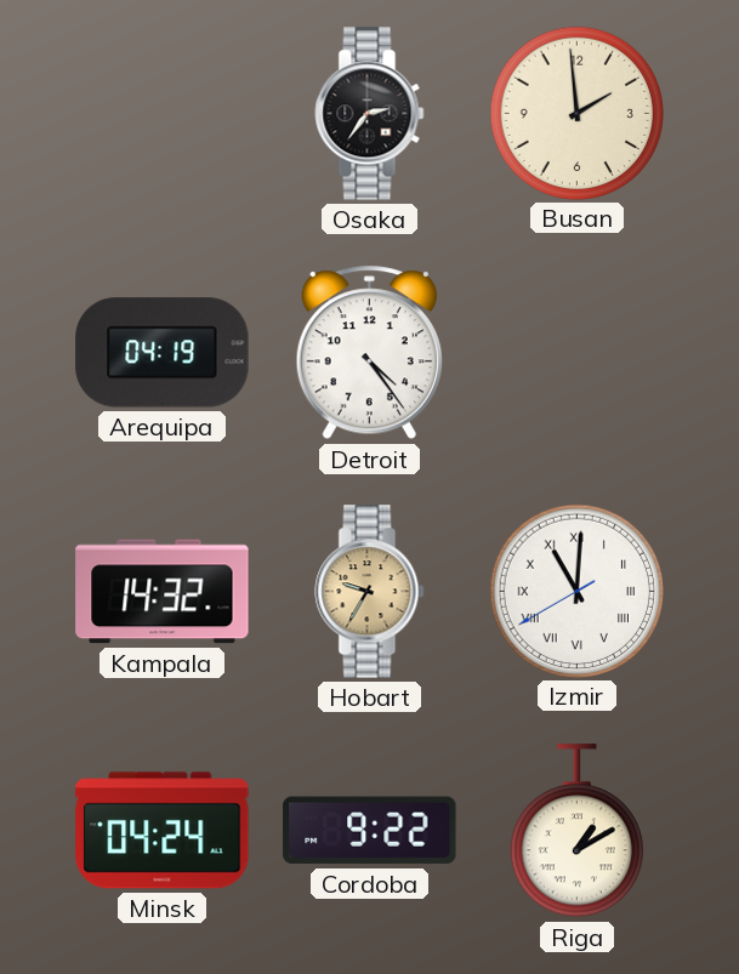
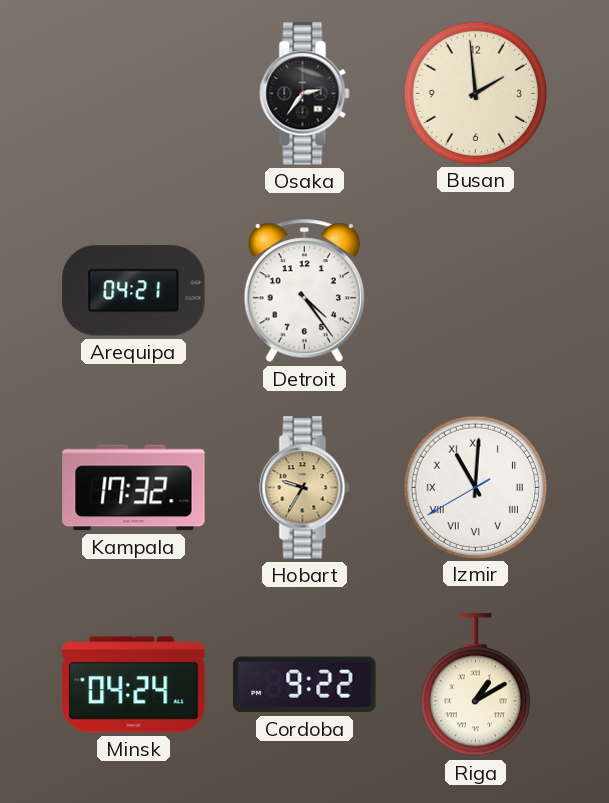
Arequipa: 04:19 -> 04:21 (134, 291)
Kampala: 14:32 -> 17:32 (134, 488)
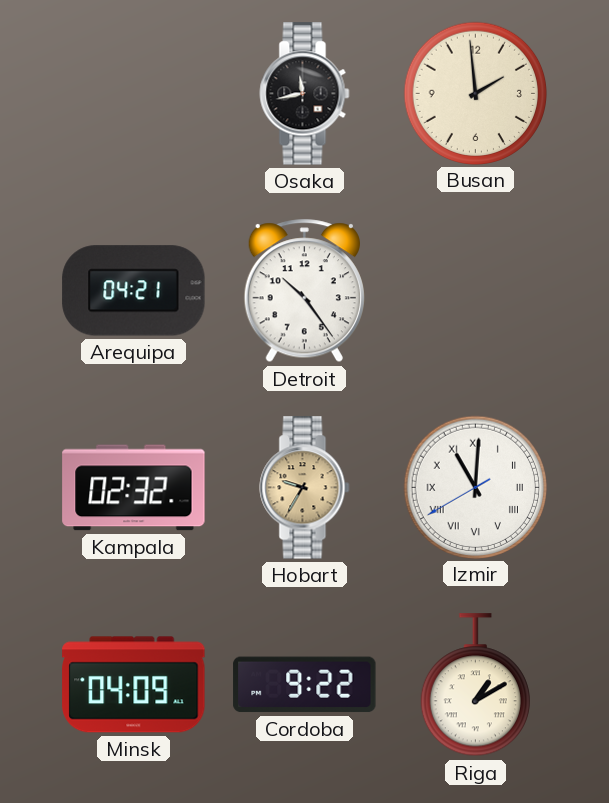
Osaka: 2:36 -> 11:43 (305, 94)
Detroit: 4:24 -> 10:24 (304, 291)
Kampala: 17:32 -> 02:32 (134, 488)
Minsk: 04:24 -> 04:09 (134, 685)
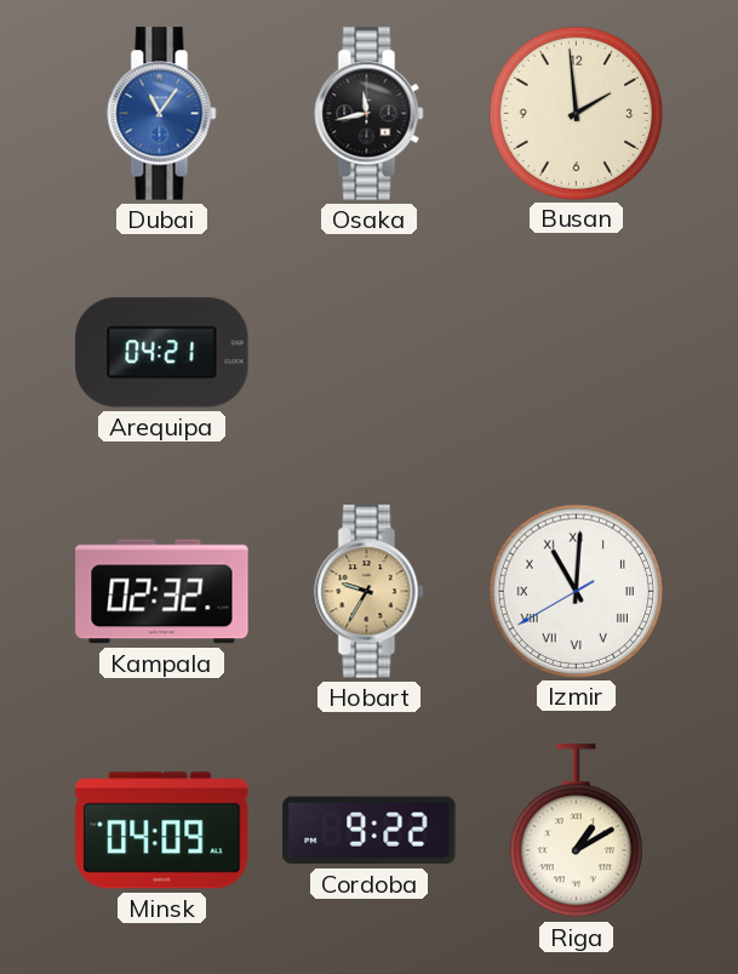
Dubai: none -> 11:06 (162, 114)
Detroit: 10:24 -> none (304, 291)
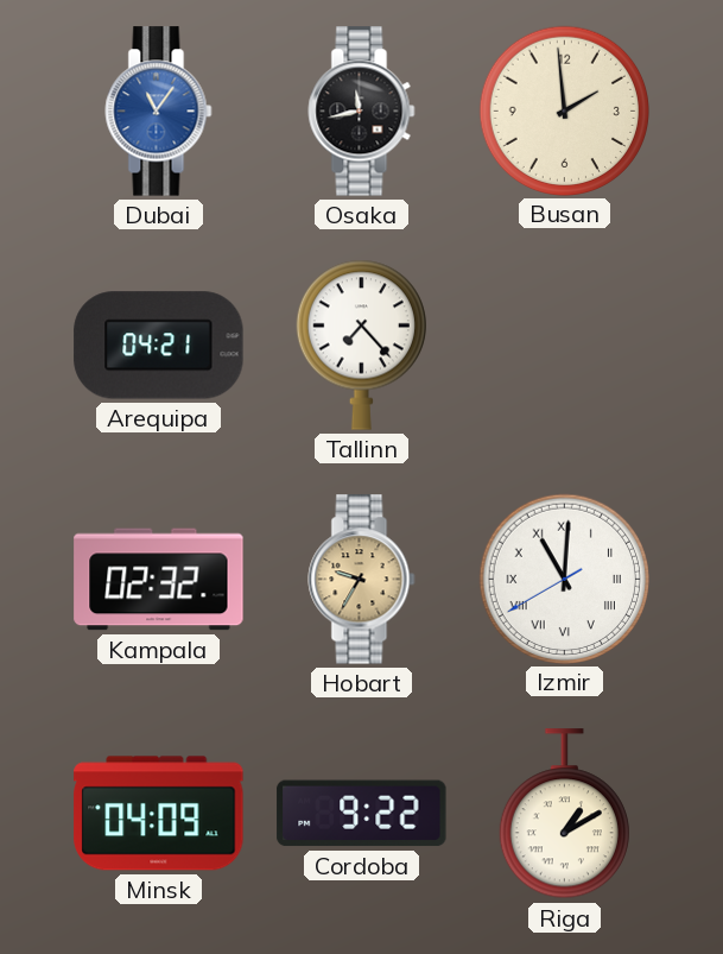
Tallinn: none -> 7:23 (361, 345)
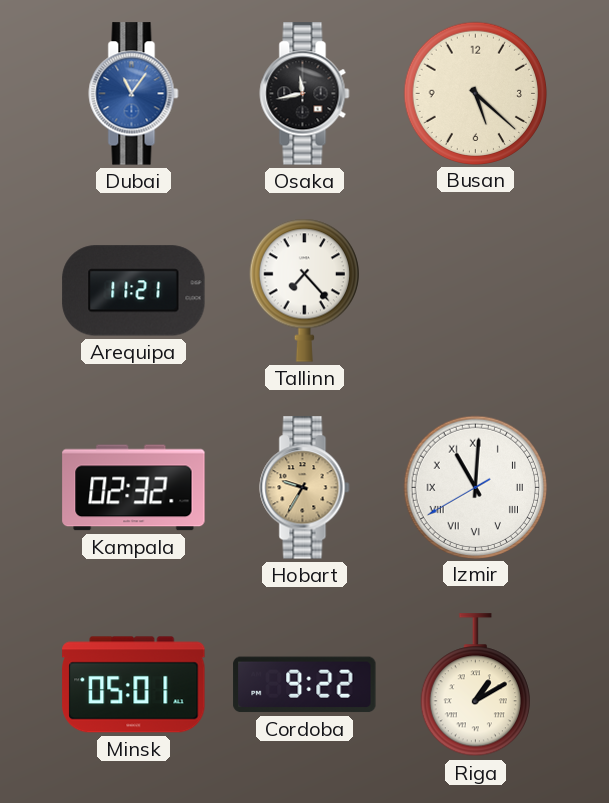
Busan: 1:59 -> 5:22 (475, 93)
Arequipa: 04:21 -> 11:21 (134, 291)
Minsk: 04:09 -> 05:01 (134, 685)
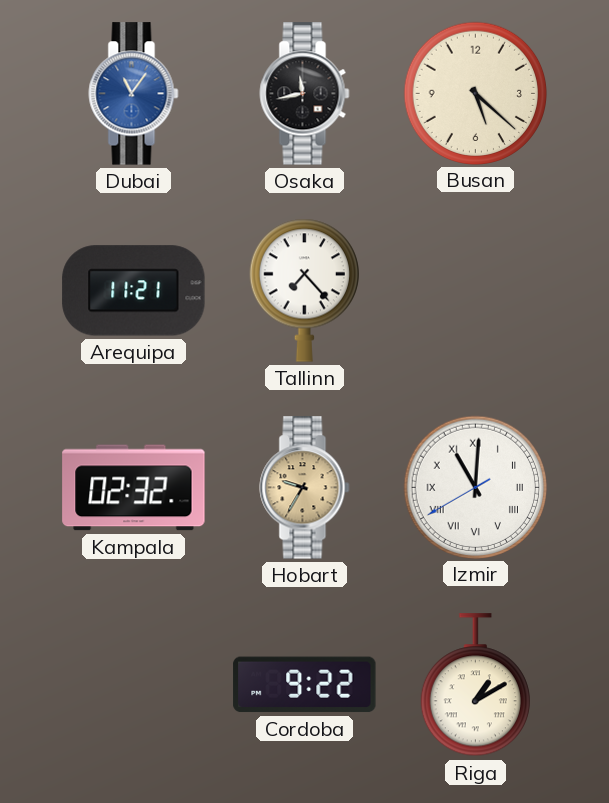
Minsk: 05:01 -> none (134, 685)
